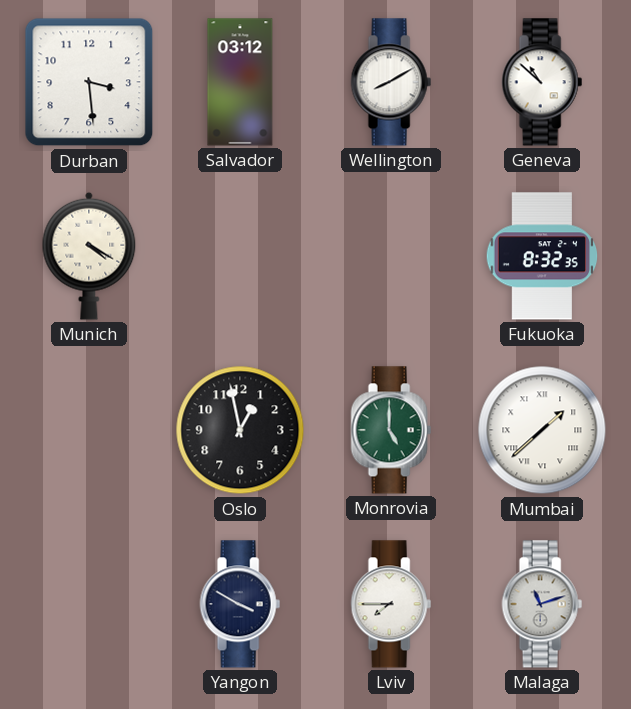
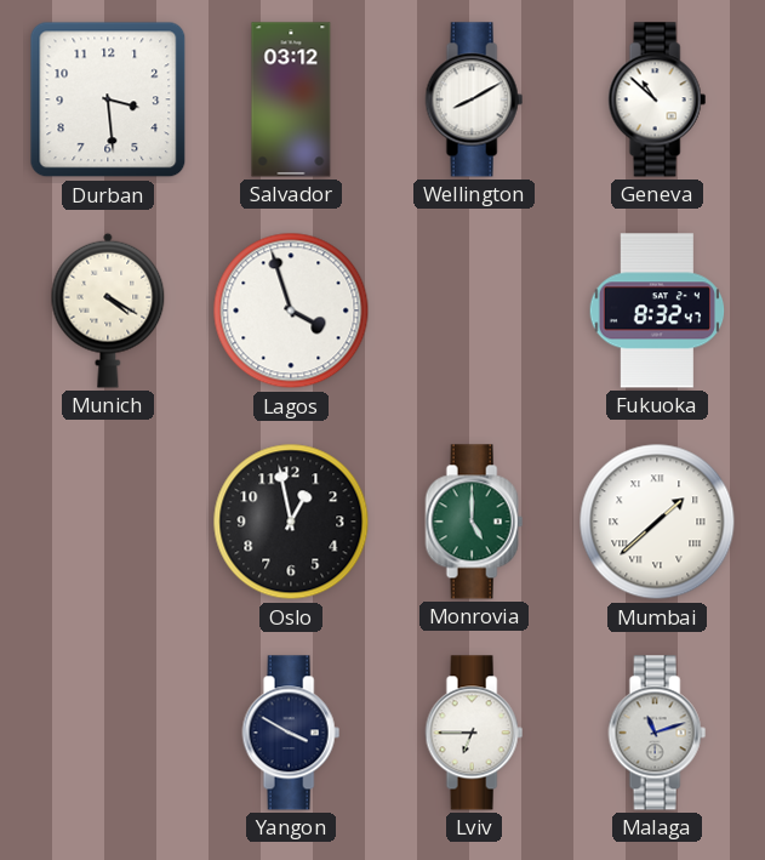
Lagos: none -> 3:57 (291, 311)
Fukuoka: 8:32:35 -> 8:32:47 (657, 311)
Lviv: 7:45 -> 6:45 (474, 733)
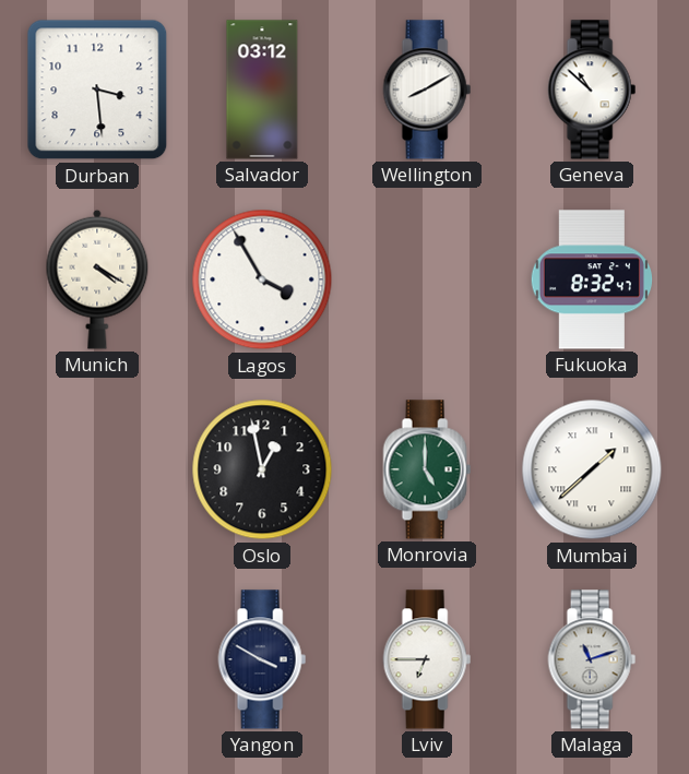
Lagos: 3:57 -> 3:55 (262, 279)
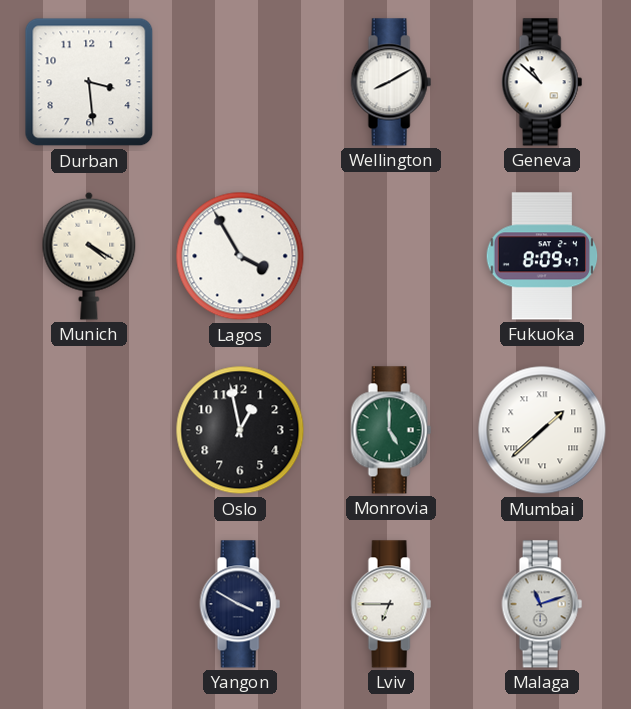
Salvador: 03:12 -> none (262, 90)
Fukuoka: 8:32 -> 8:09 (542, 256)
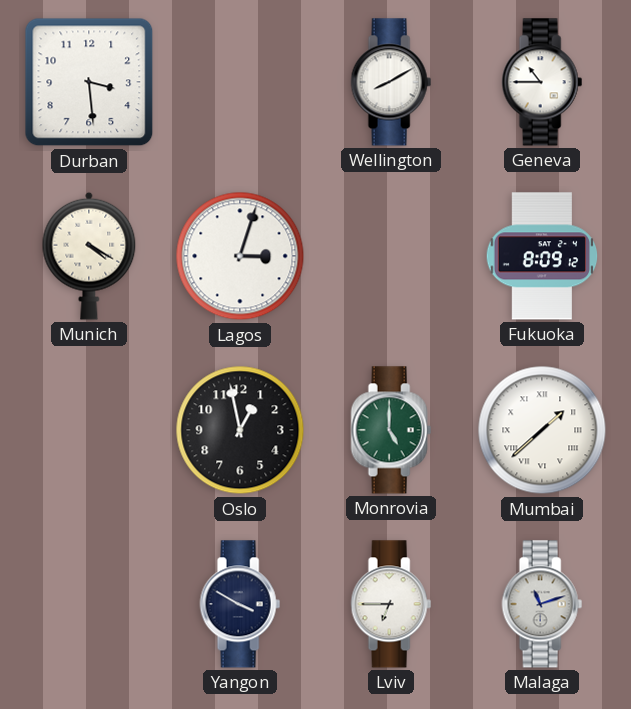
Geneva: 10:52 -> 10:45 (542, 82)
Lagos: 3:55 -> 3:03 (240, 256)
Fukuoka: 8:09:47 -> 8:09:12 (542, 256)
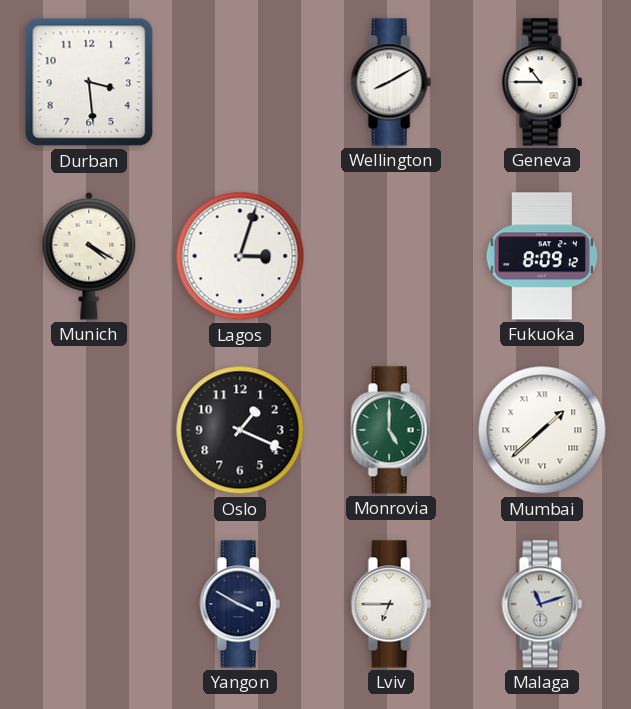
Oslo: 12:58 -> 1:19 (240, 430)
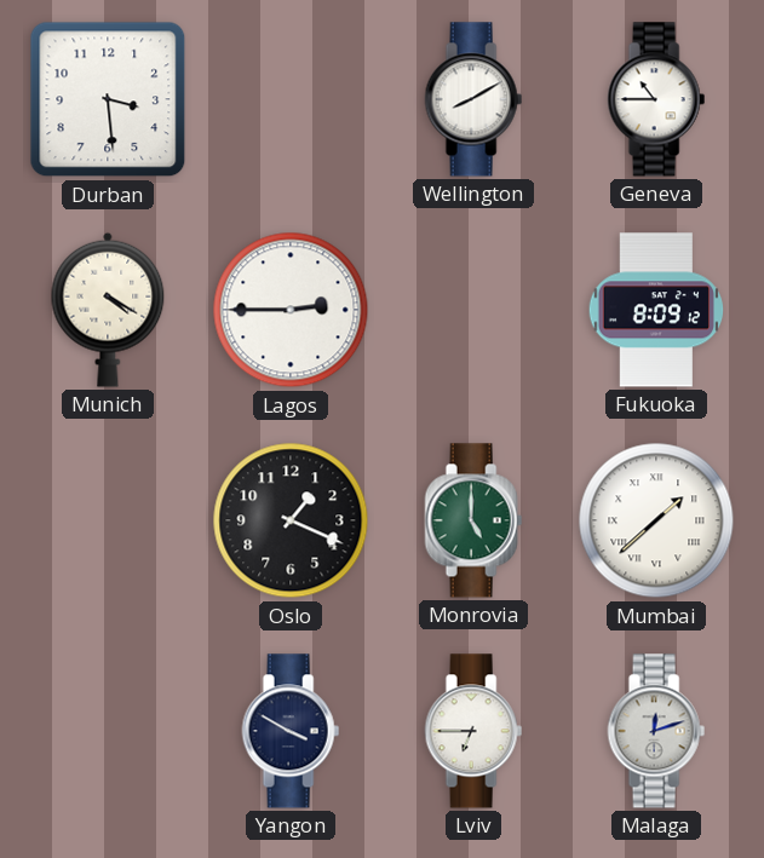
Lagos: 3:03 -> 2:45 (291, 310)
Malaga: 11:12 -> 12:12 (656, 731)
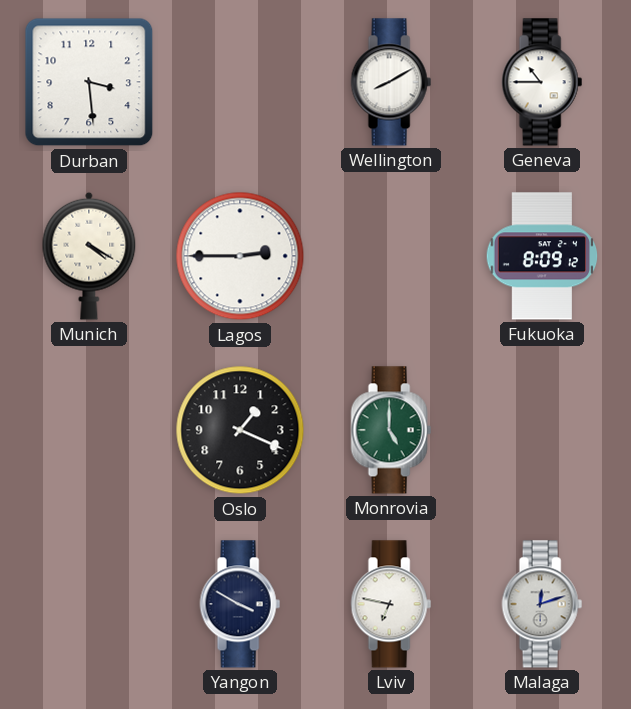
Mumbai: 1:38 -> none (656, 520)
Lviv: 6:45 -> 6:47 (391, 604)
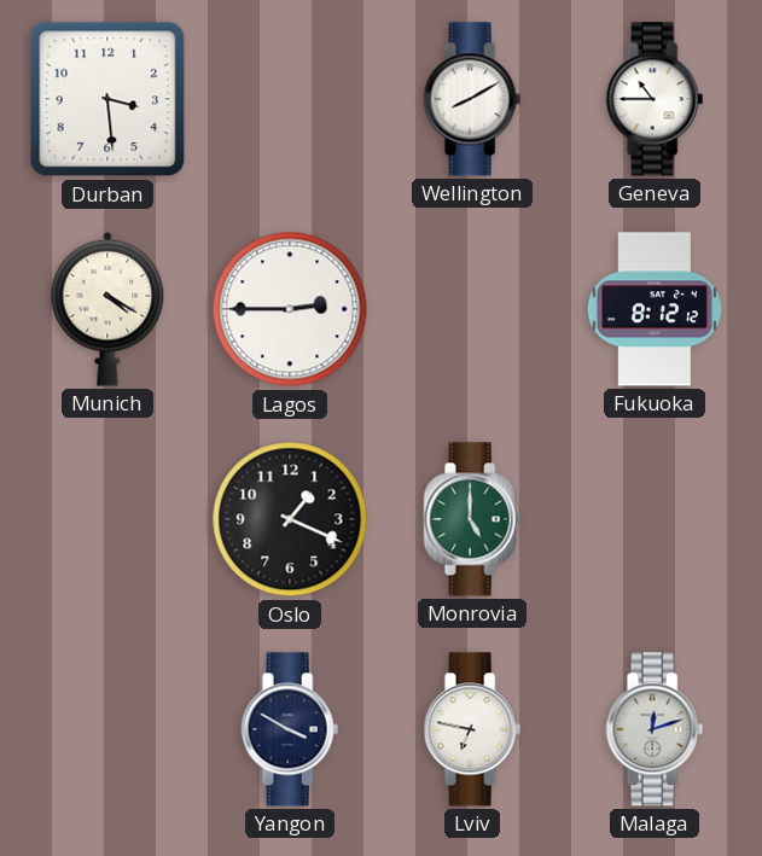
Fukuoka: 8:09 -> 8:12 (655, 309)
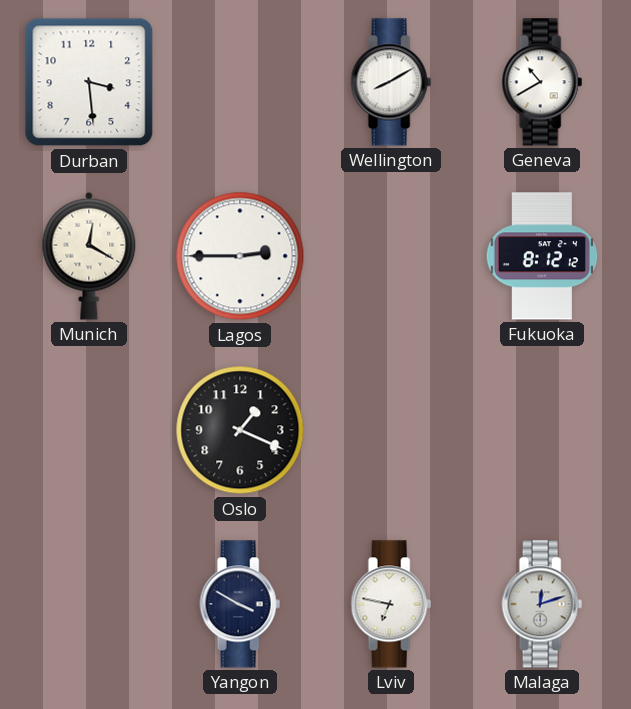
Geneva: 10:45 -> 10:40 (542, 82)
Munich: 4:20 -> 12:20 (89, 256)
Monrovia: 5:00 -> none (472, 519)
